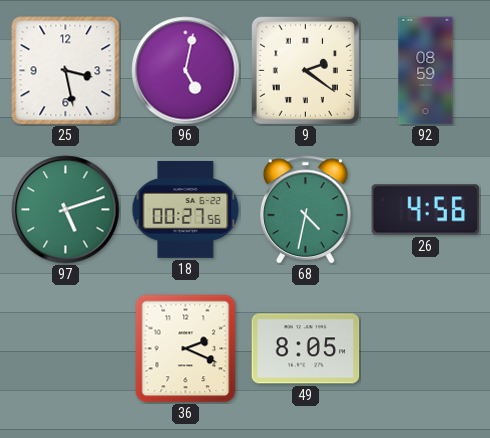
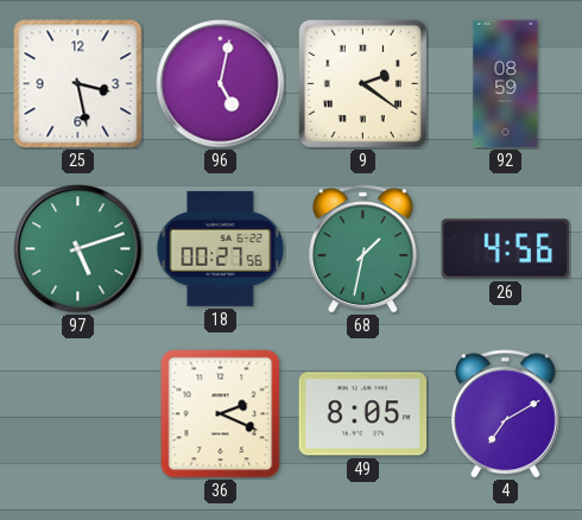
68: 4:32 -> 1:32 (362, 249)
4: none -> 7:10 (505, 414)
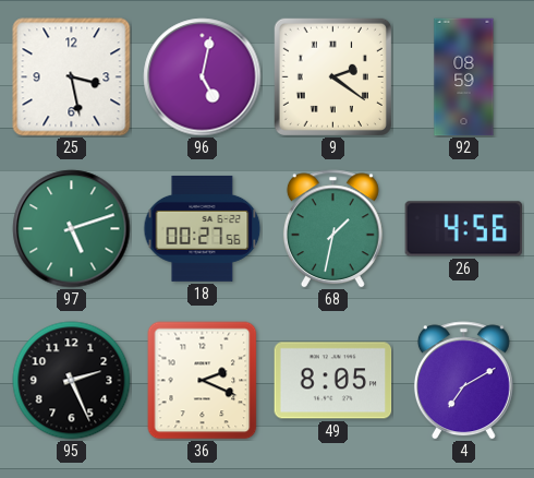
95: none -> 2:26 (72, 381)
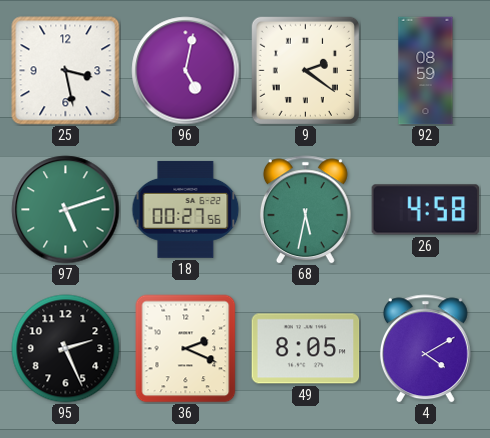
68: 1:32 -> 5:32 (305, 210)
26: 4:56 -> 4:58 (426, 210)
4: 7:10 -> 4:10 (425, 349)
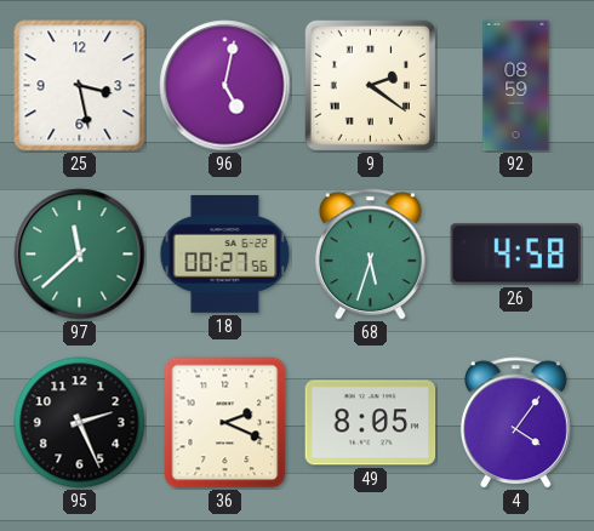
97: 5:12 -> 11:38 (80, 255)
68: 5:32 -> 5:33 (370, 255)
4: 4:10 -> 4:06 (515, 423)
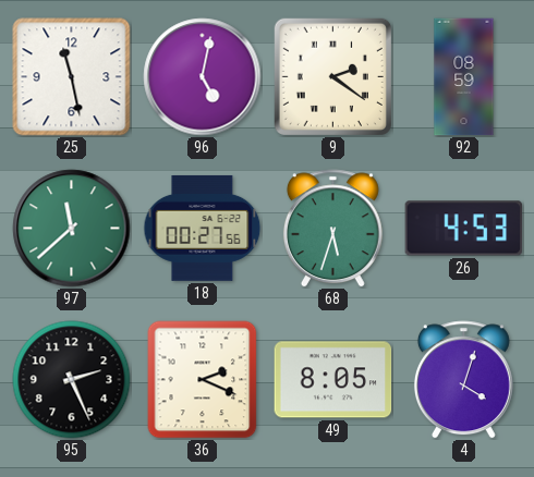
25: 3:28 -> 11:28 (72, 77)
26: 4:58 -> 4:53 (464, 229)
4: 4:06 -> 4:03 (463, 380)
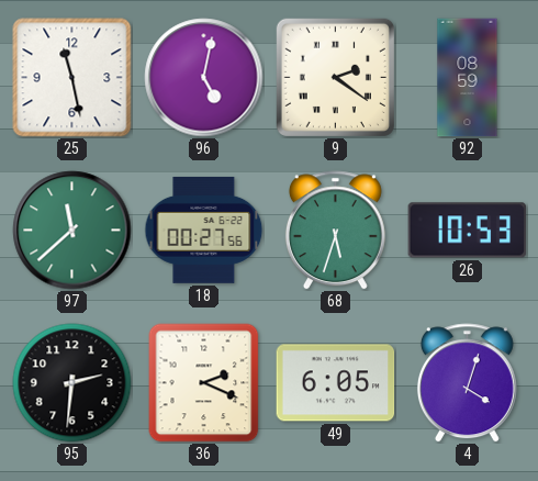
26: 4:53 -> 10:53 (468, 231)
95: 2:26 -> 2:31 (72, 383)
49: 8:05 -> 6:05 (336, 383)
